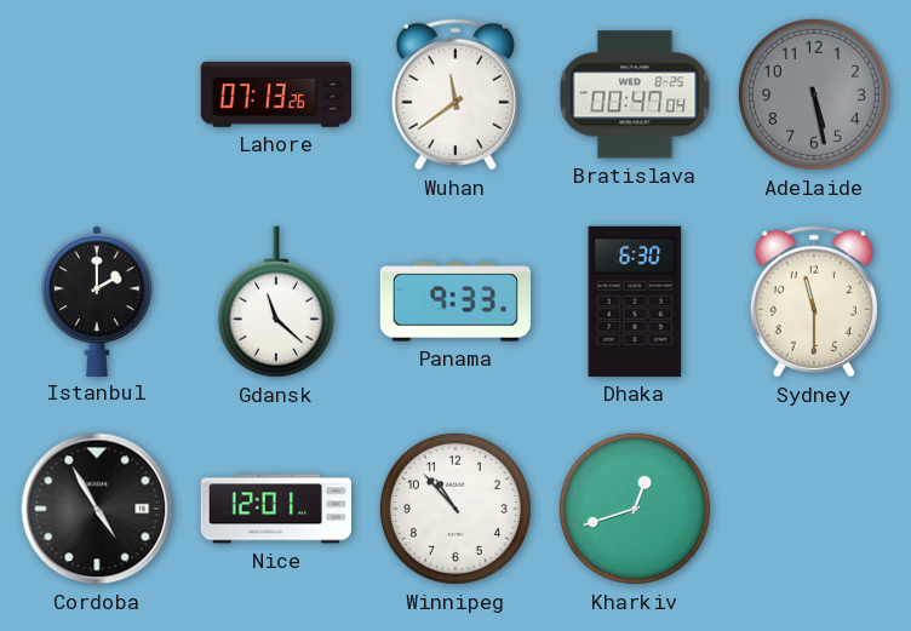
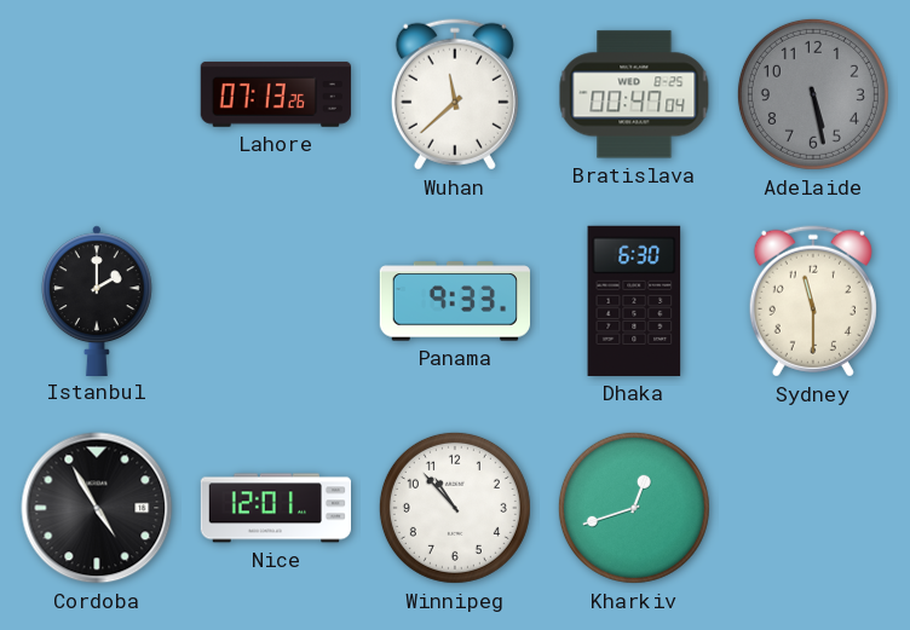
Wuhan: 11:39 -> 11:38 (455, 94)
Gdansk: 11:22 -> none (276, 302)
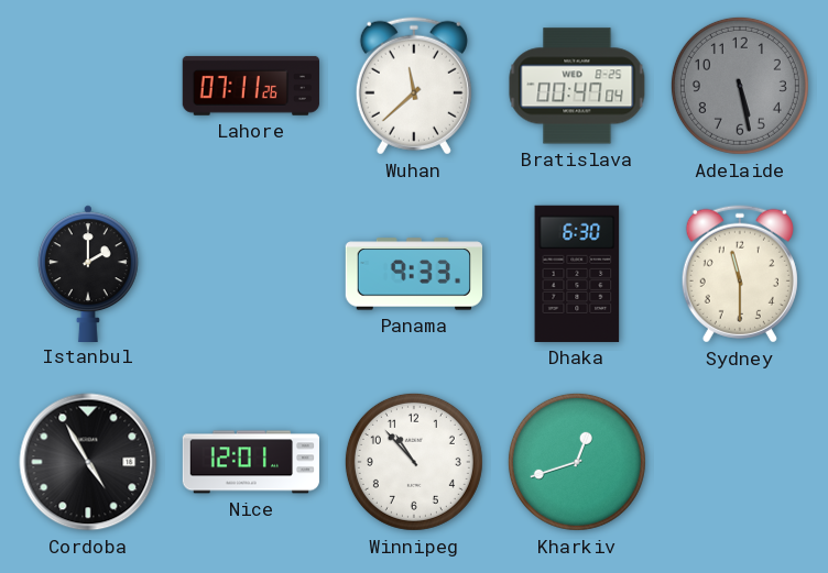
Lahore: 07:13 -> 07:11 (251, 86)
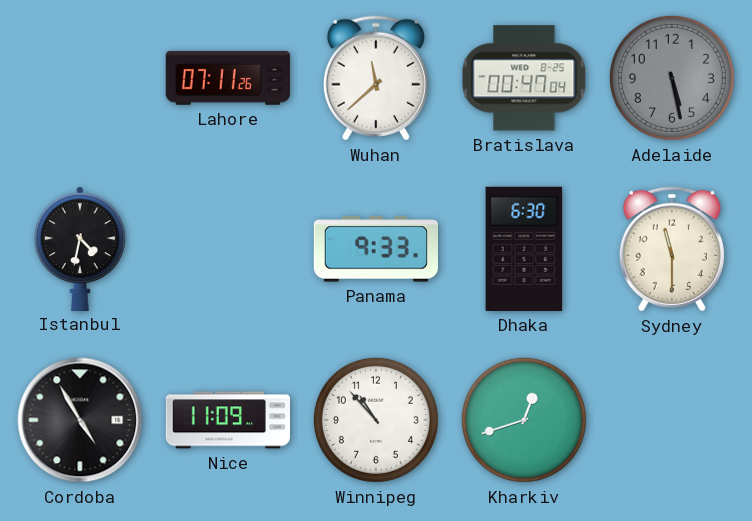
Istanbul: 2:00 -> 4:32 (81, 248)
Nice: 12:01 -> 11:09 (227, 420)
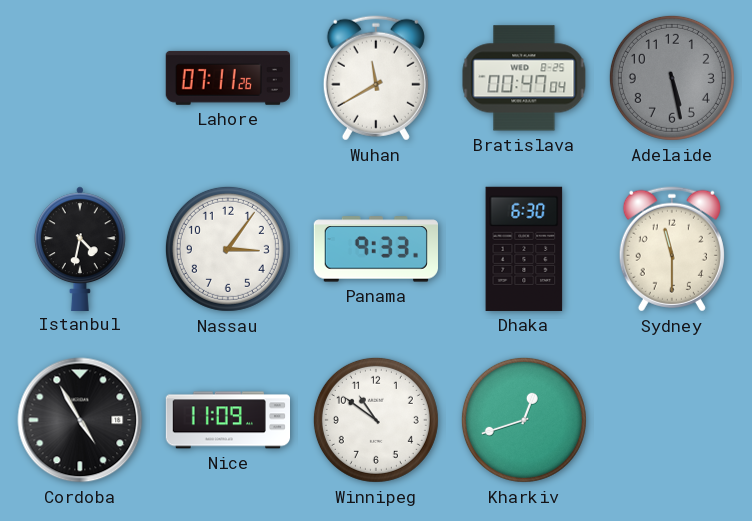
Wuhan: 11:38 -> 11:40 (376, 78)
Nassau: none -> 3:06 (228, 249)
Winnipeg: 10:53 -> 10:51 (376, 420)
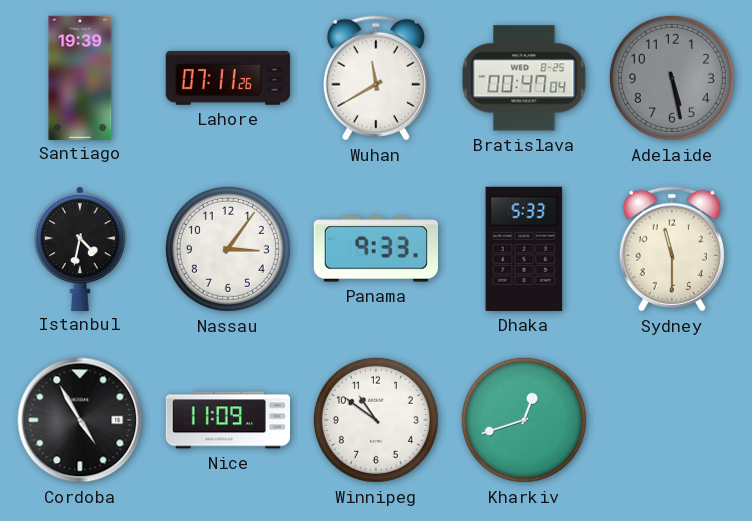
Santiago: none -> 19:39 (80, 77)
Dhaka: 6:30 -> 5:33 (524, 249)
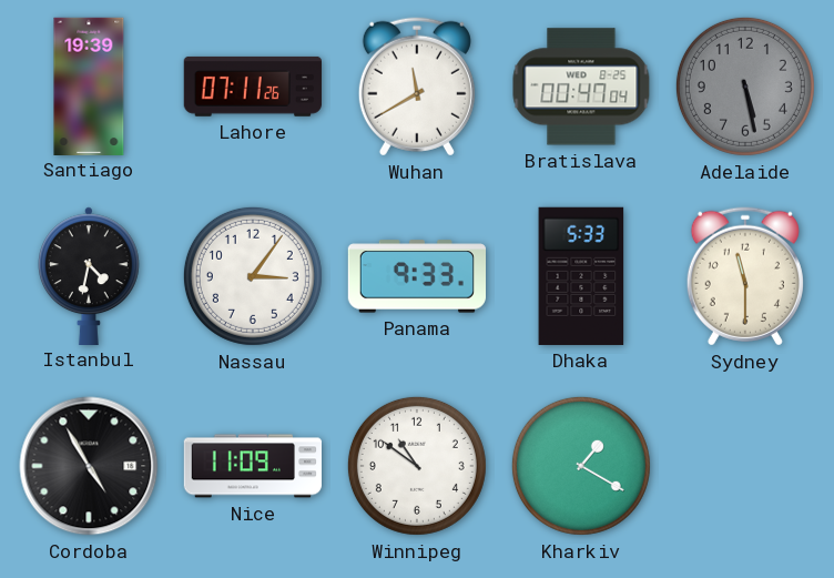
Kharkiv: 12:42 -> 1:20 (581, 466)
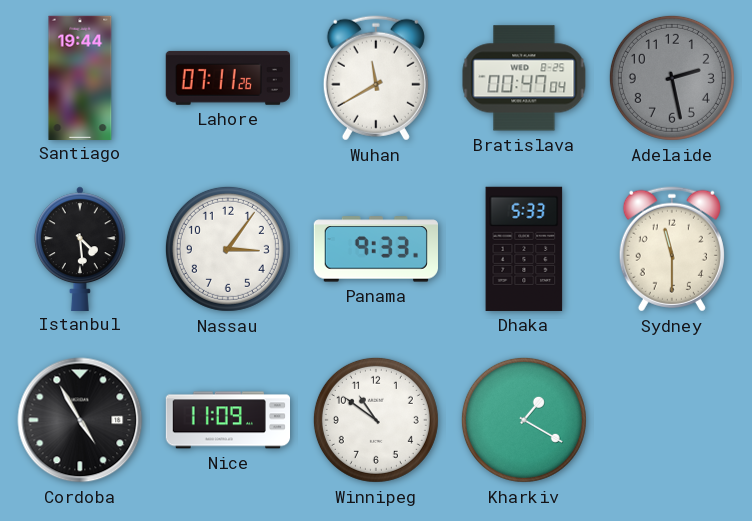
Santiago: 19:39 -> 19:44 (80, 77)
Adelaide: 5:28 -> 2:28 (672, 78)
Istanbul: 4:32 -> 4:29 (81, 248)
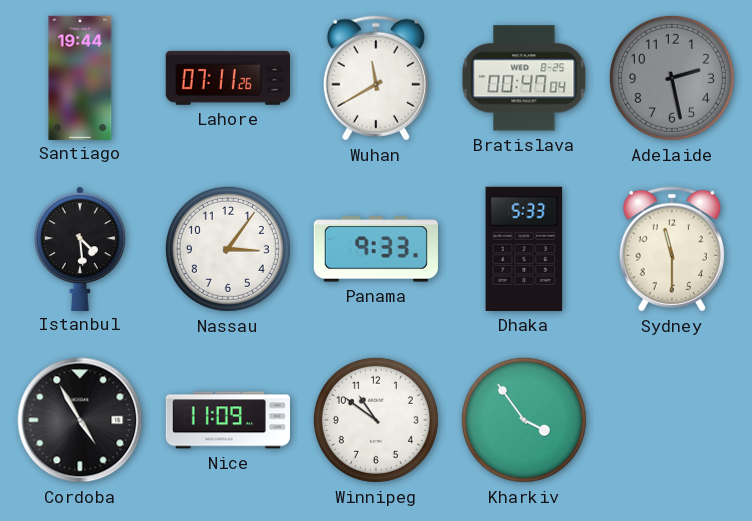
Kharkiv: 1:20 -> 3:54 (524, 420)
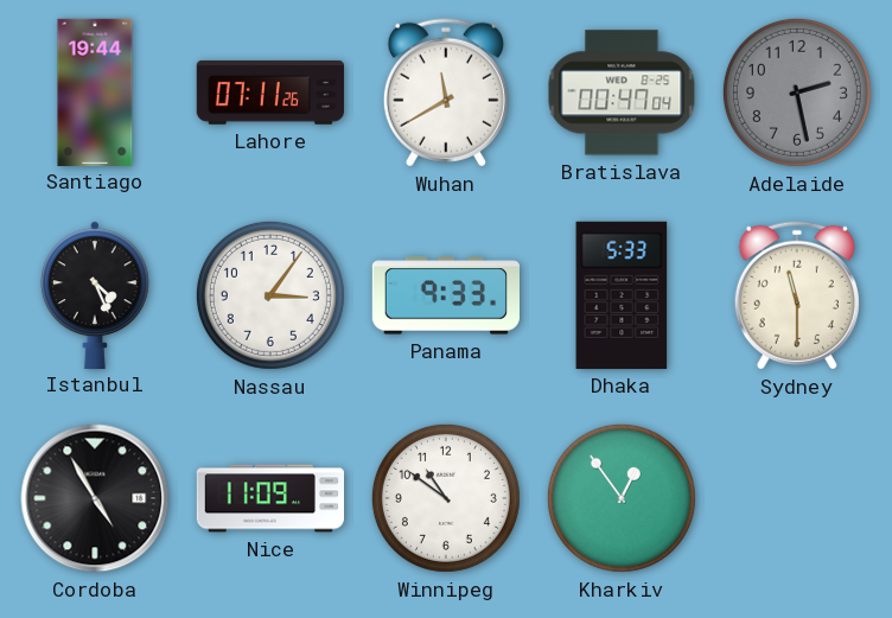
Istanbul: 4:29 -> 4:26 (96, 294)
Kharkiv: 3:54 -> 12:54 (622, 498)
